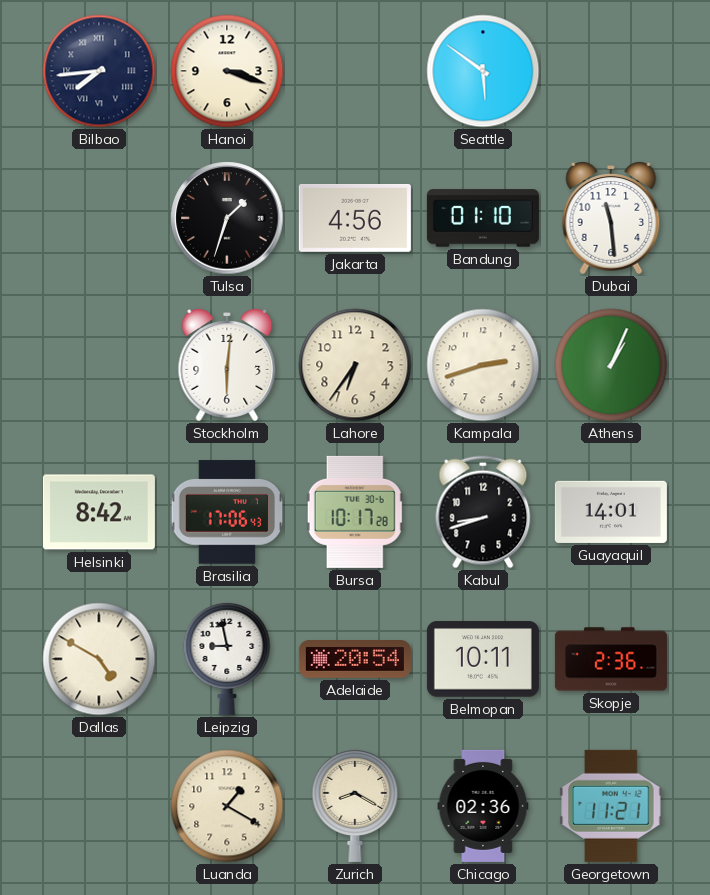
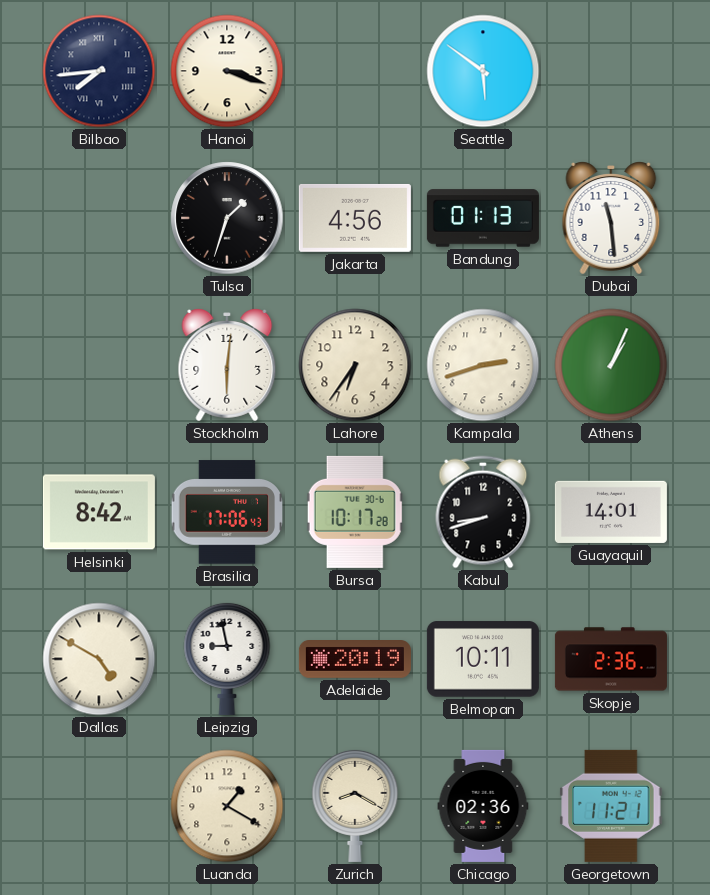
Bandung: 01:10 -> 01:13 (483, 218)
Adelaide: 20:54 -> 20:19 (355, 660)
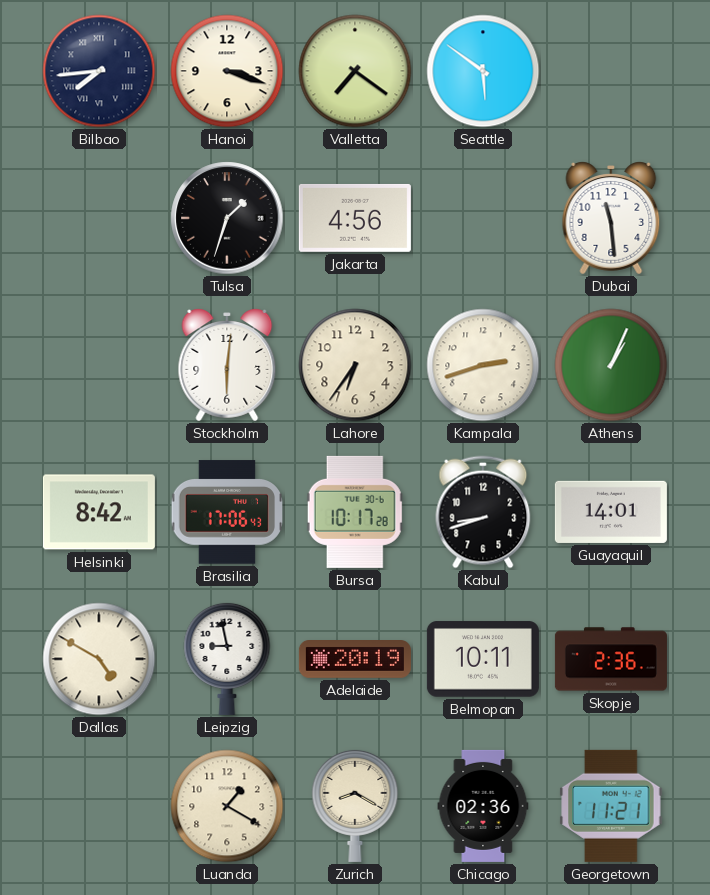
Valletta: none -> 7:21 (355, 71)
Bandung: 01:13 -> none (483, 218)
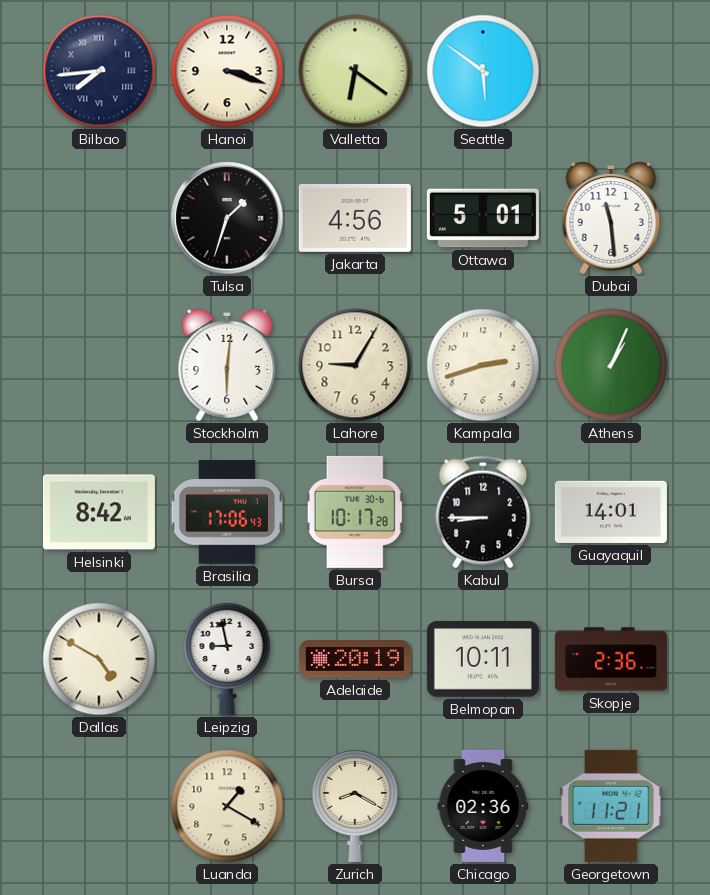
Valletta: 7:21 -> 6:21 (355, 71)
Ottawa: none -> 5:01 (483, 218)
Lahore: 6:36 -> 9:05 (355, 365)
Kabul: 8:42 -> 8:45 (483, 512)
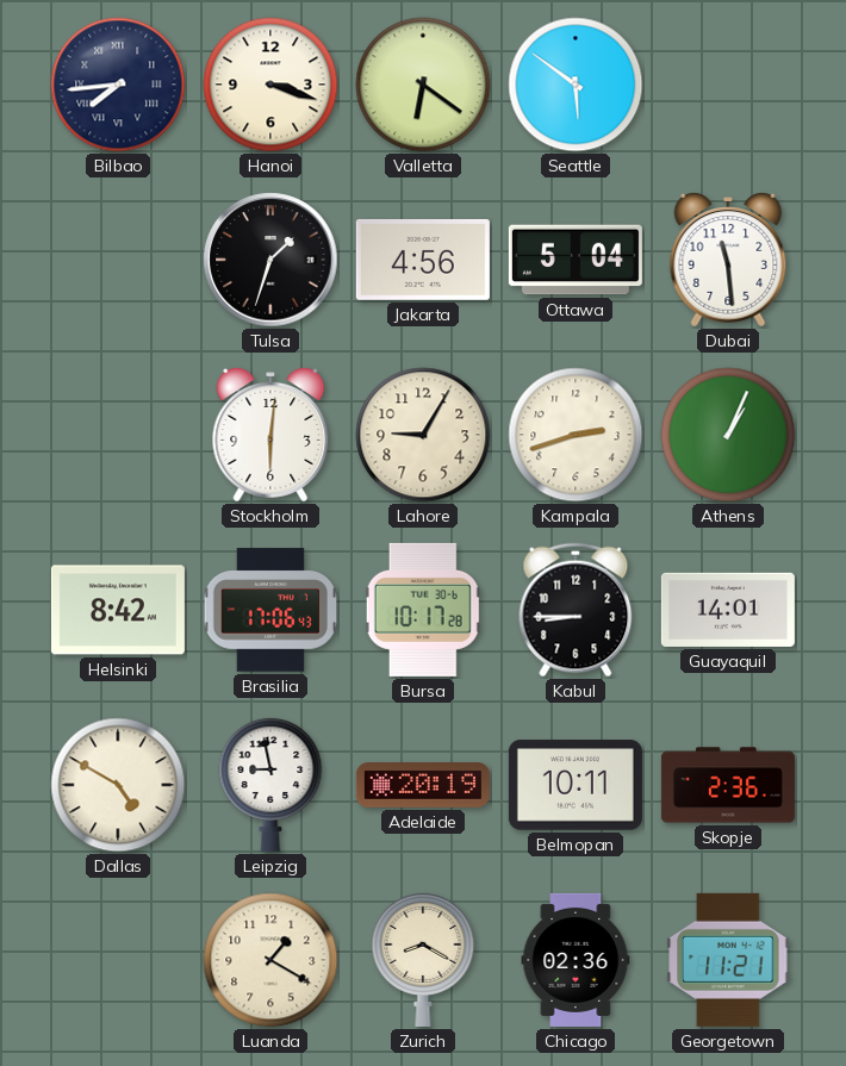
Ottawa: 5:01 -> 5:04 (576, 260)
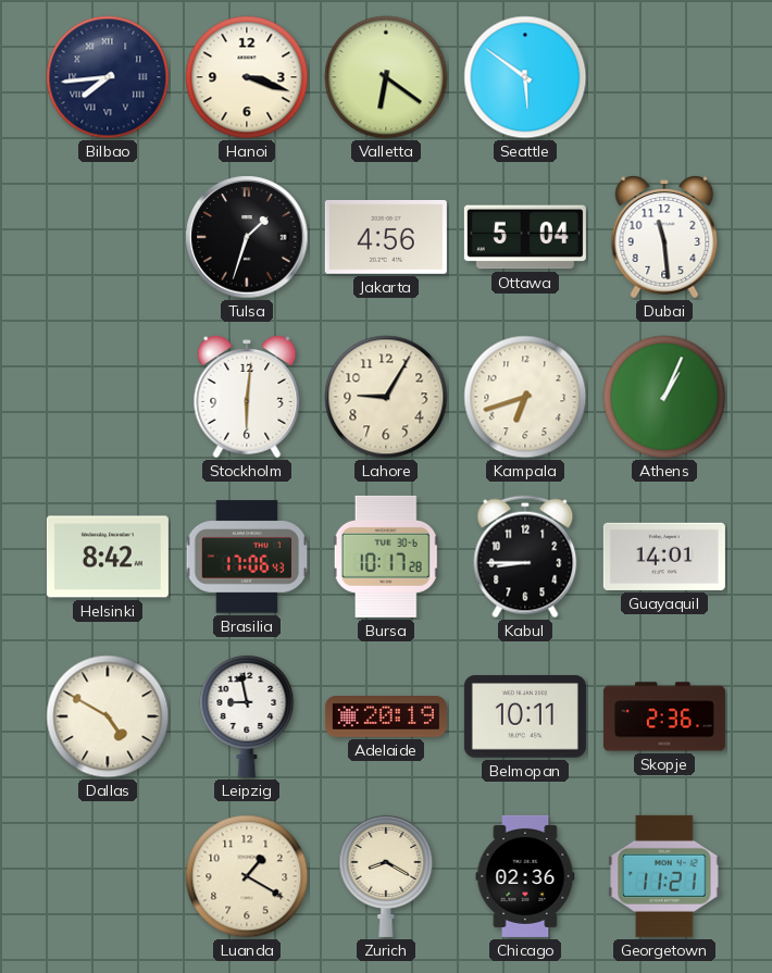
Kampala: 2:42 -> 6:42 (525, 397)
